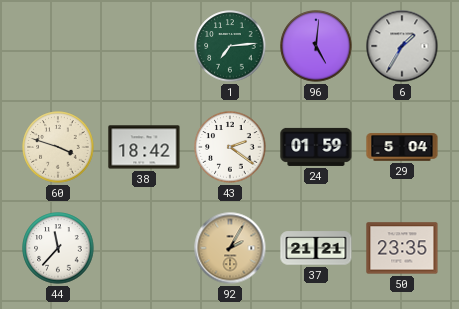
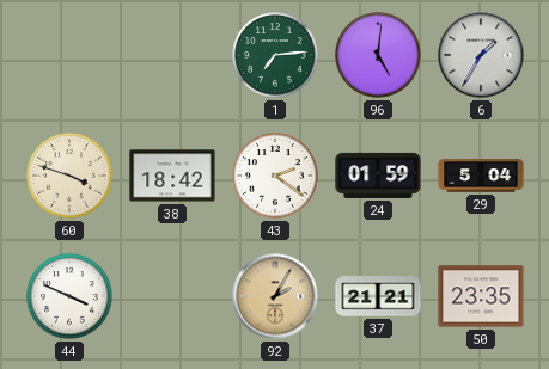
44: 11:37 -> 3:49 (69, 296)
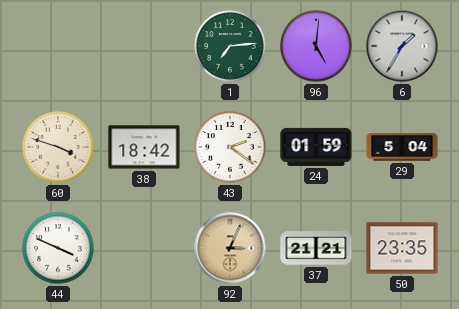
92: 2:05 -> 3:04 (230, 248)
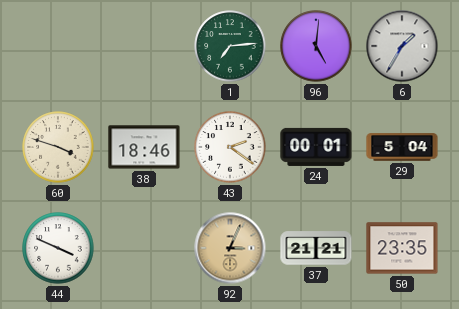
38: 18:42 -> 18:46 (144, 147)
24: 01:59 -> 00:01 (316, 147)
